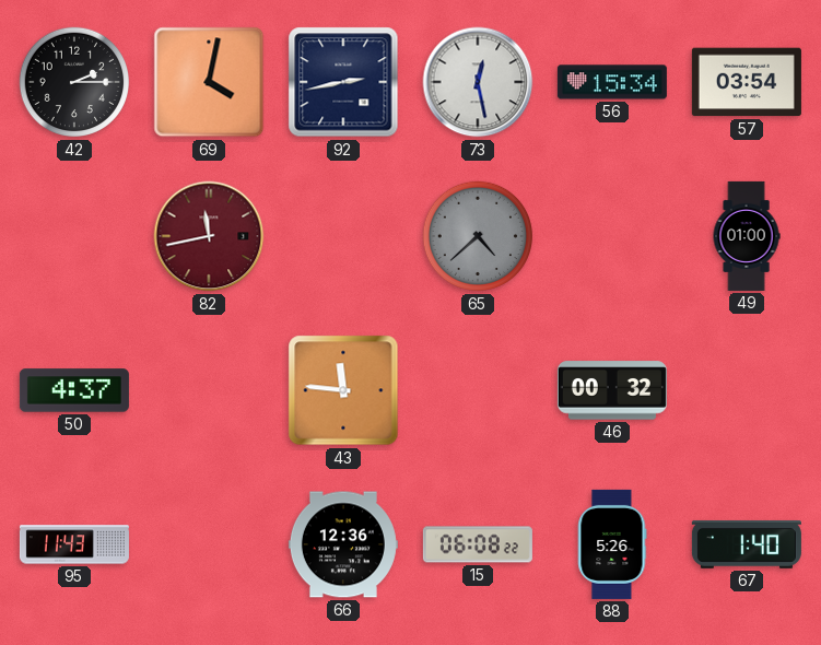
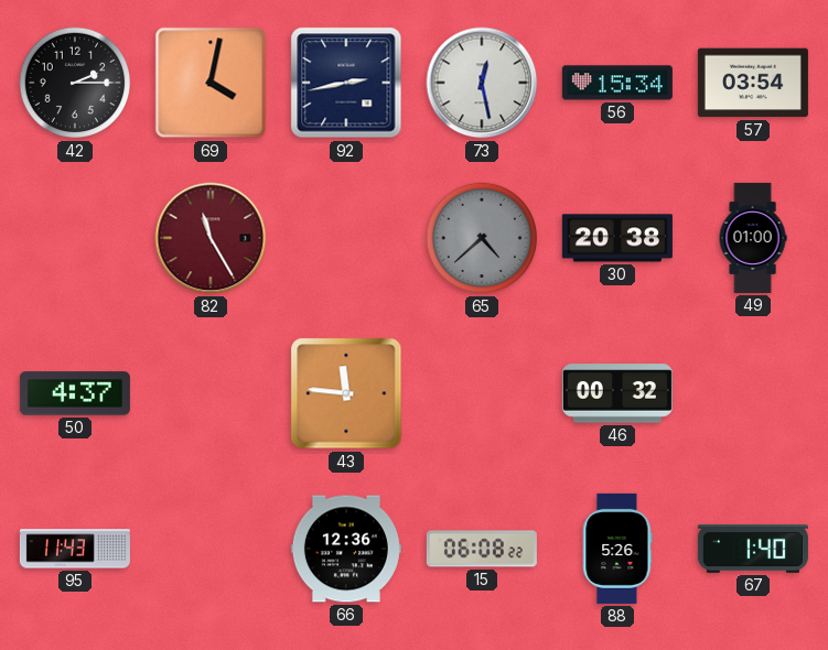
82: 11:43 -> 11:25 (211, 238)
30: none -> 20:38 (617, 238)
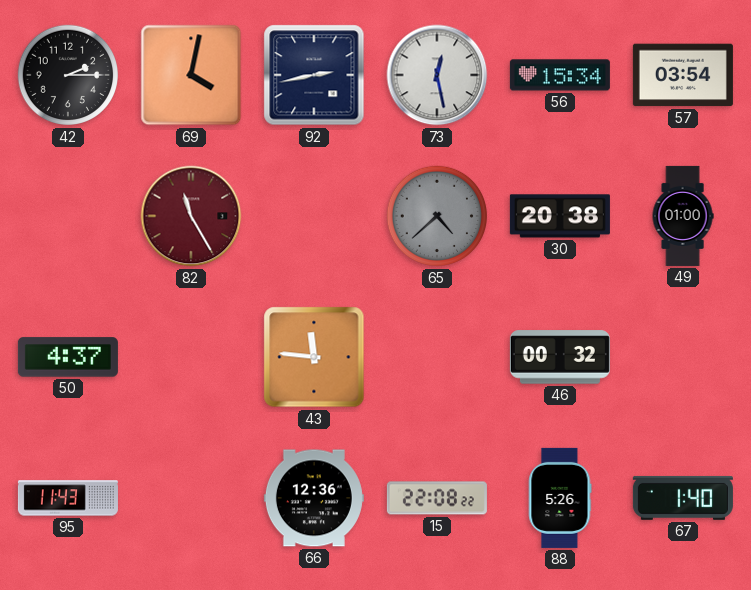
15: 06:08 -> 22:08 (437, 498)
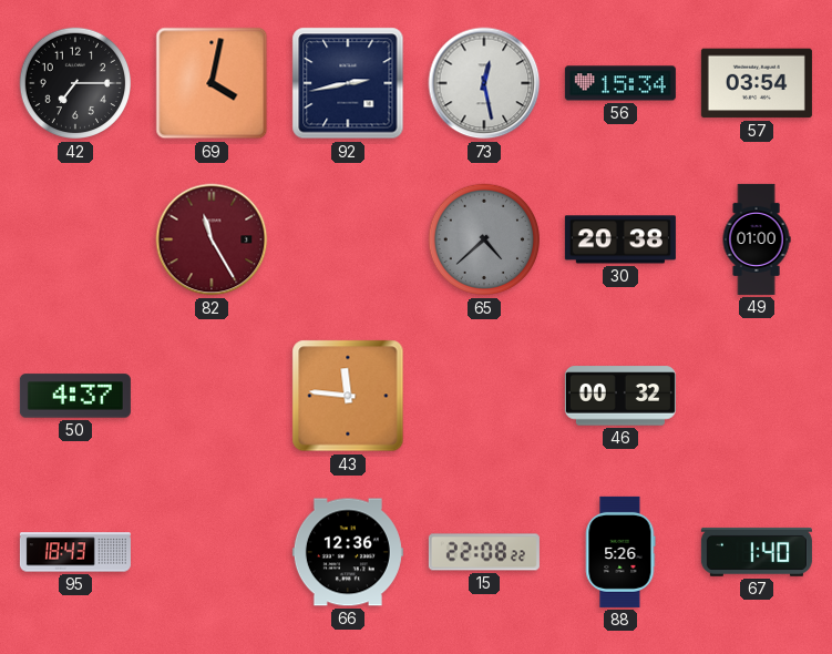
42: 2:15 -> 7:15 (75, 83)
95: 11:43 -> 18:43 (75, 552)
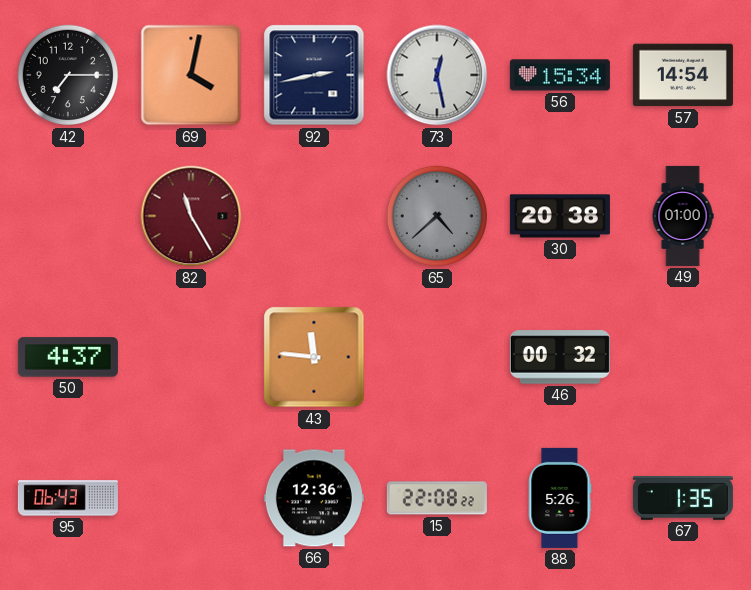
57: 03:54 -> 14:54 (683, 75)
95: 18:43 -> 06:43 (68, 498)
67: 1:40 -> 1:35 (683, 498)
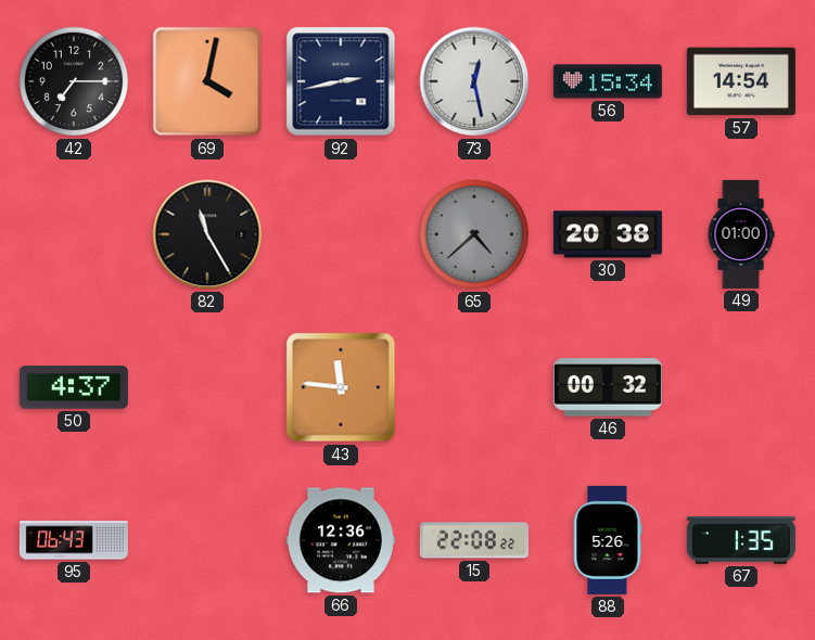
82 dial: burgundy -> black (207, 234)
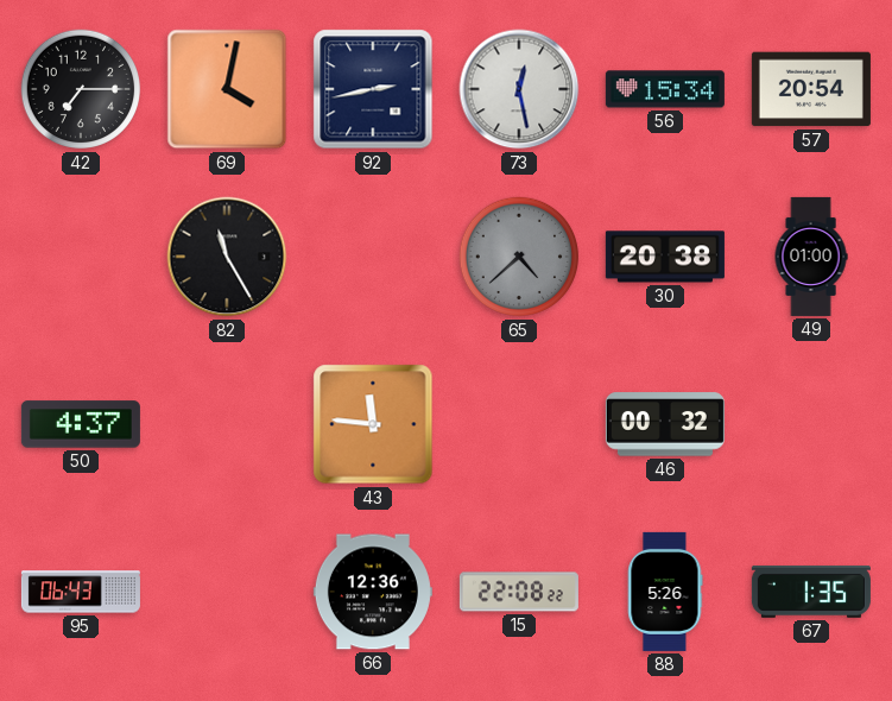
57: 14:54 -> 20:54 (811, 89)
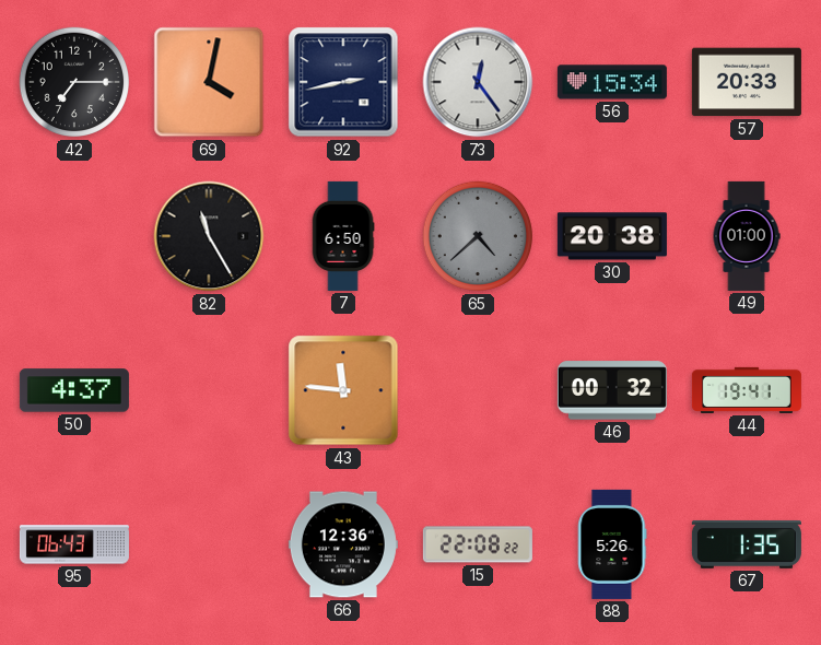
73: 12:28 -> 12:24 (478, 82)
57: 20:54 -> 20:33 (747, 82)
7: none -> 6:50 (343, 236)
44: none -> 19:41 (747, 390)
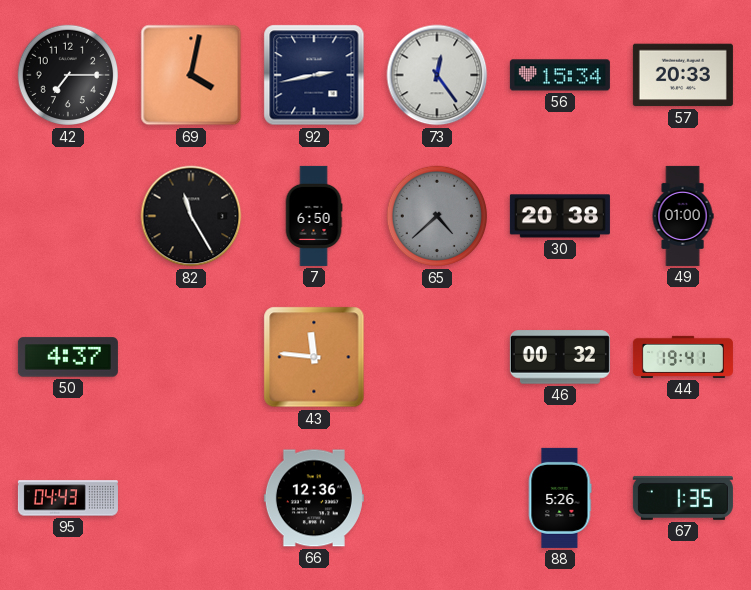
95: 06:43 -> 04:43 (68, 498)
15: 22:08 -> none (478, 544)
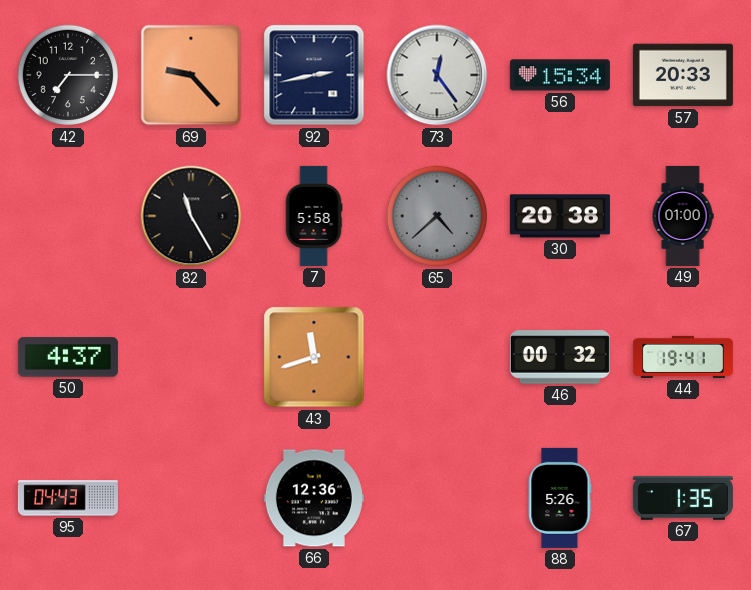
69: 4:02 -> 9:23 (191, 75)
7: 6:50 -> 5:58 (314, 216)
43: 11:46 -> 11:42 (314, 357)
